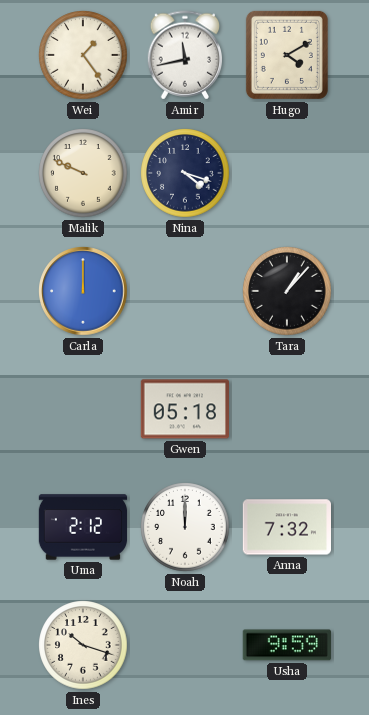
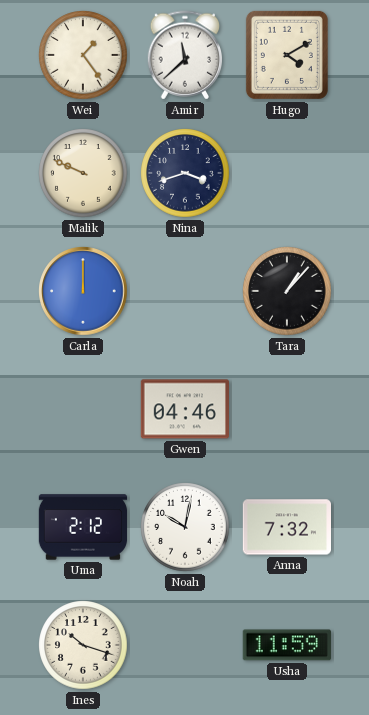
Amir: 11:43 -> 11:38 (185, 55)
Nina: 4:18 -> 3:42 (185, 173)
Gwen: 05:18 -> 04:46 (184, 409)
Noah: 12:00 -> 10:02 (185, 527)
Usha: 9:59 -> 11:59 (286, 645)
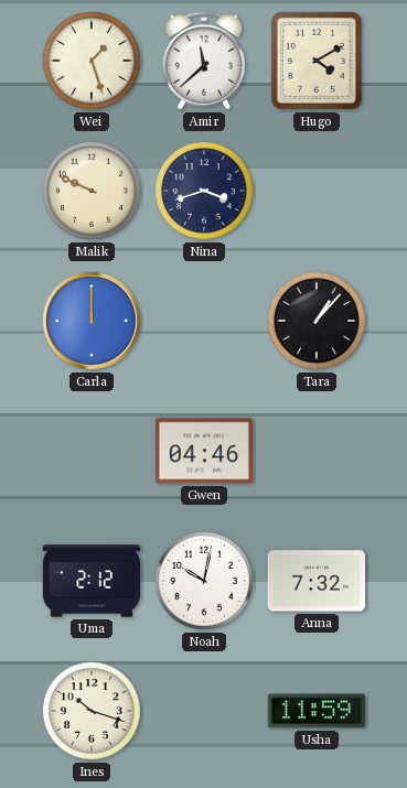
Wei: 1:24 -> 1:27 (92, 61)
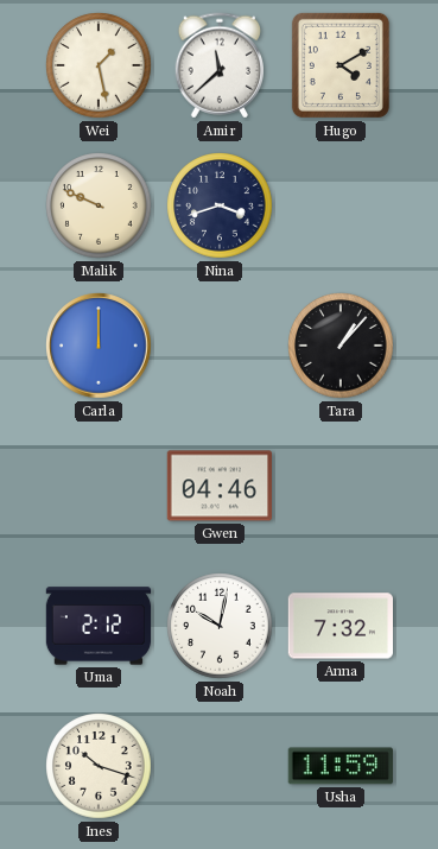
Wei: 1:27 -> 1:28 (99, 65)
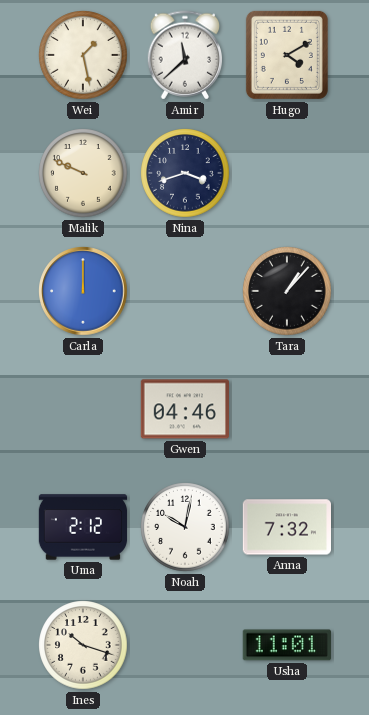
Usha: 11:59 -> 11:01 (286, 645)
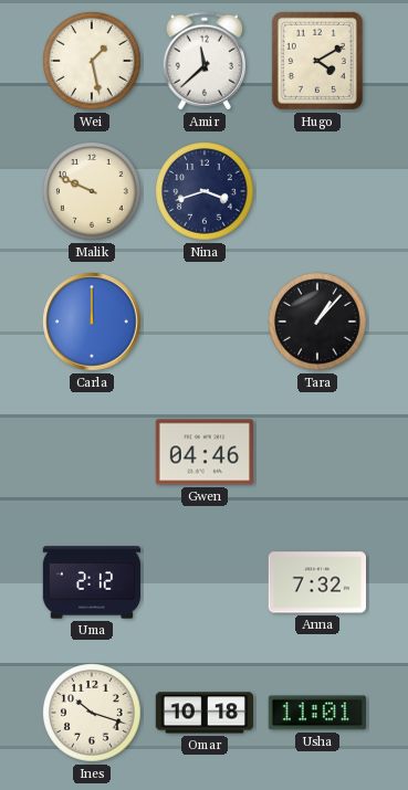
Noah: 10:02 -> none (185, 527)
Omar: none -> 10:18 (203, 713)
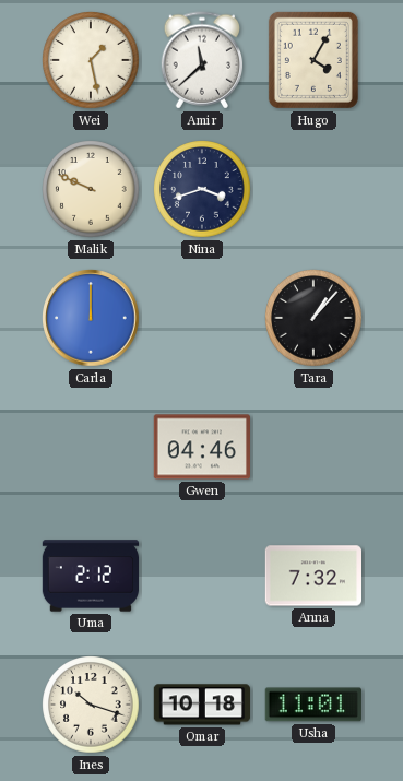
Hugo: 4:10 -> 4:05 (313, 60)
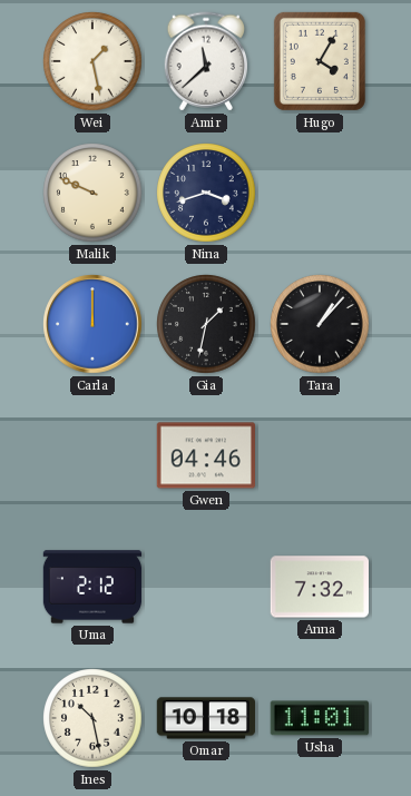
Gia: none -> 1:32 (206, 324)
Ines: 10:18 -> 10:28 (92, 718)
